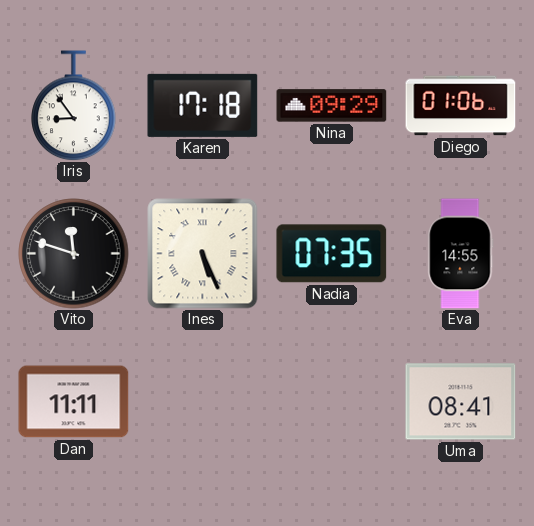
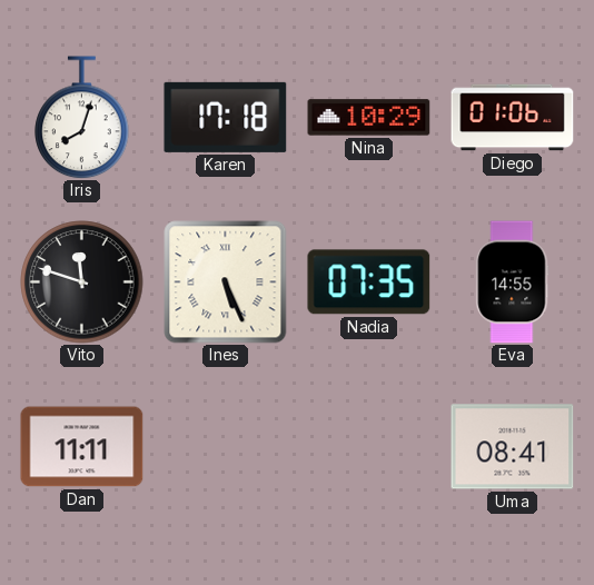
Iris: 8:54 -> 8:03 (82, 118)
Nina: 09:29 -> 10:29 (369, 118)
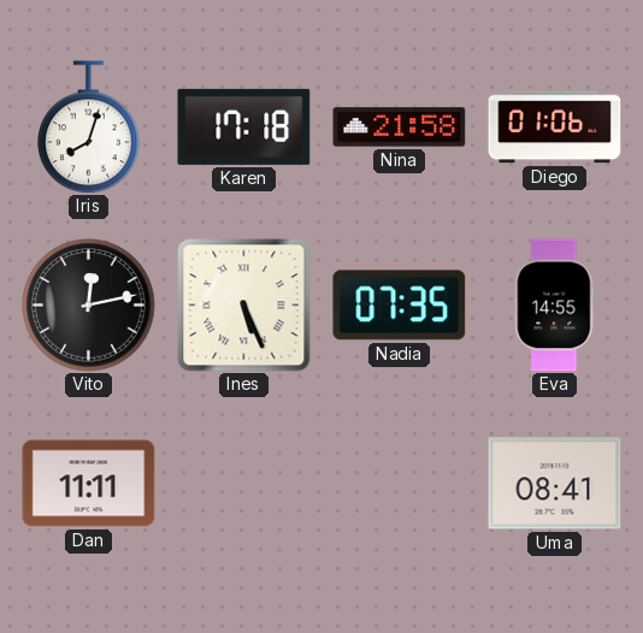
Nina: 10:29 -> 21:58 (400, 128)
Vito: 11:48 -> 12:13 (89, 306)
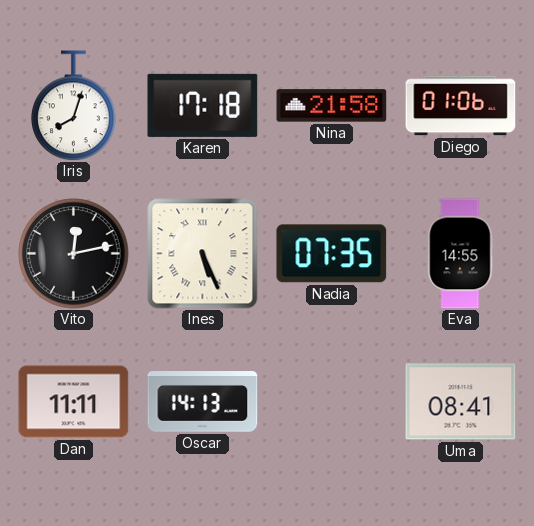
Oscar: none -> 14:13 (203, 402)
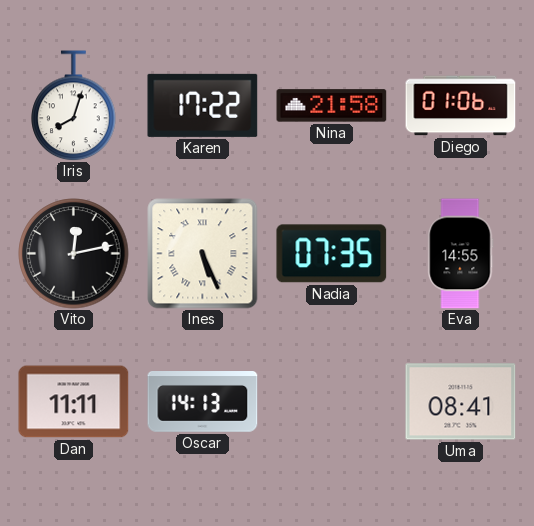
Karen: 17:18 -> 17:22 (203, 105)
